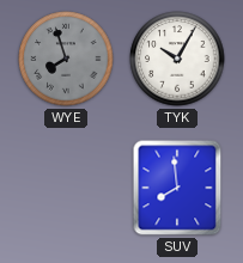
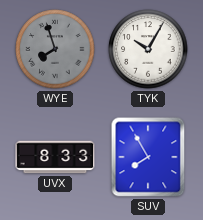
UVX: none -> 8:33 (55, 157)
SUV: 7:59 -> 7:55 (148, 157)
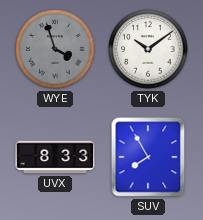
WYE: 7:57 -> 3:57 (55, 49)
TYK: 10:05 -> 10:09 (148, 49)
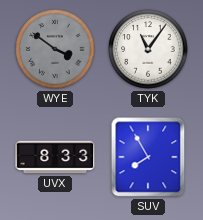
WYE: 3:57 -> 3:51 (55, 49)
TYK: 10:09 -> 11:06 (148, 49)
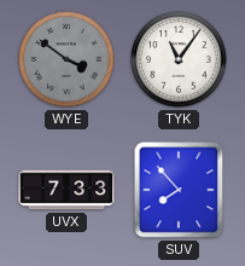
UVX: 8:33 -> 7:33 (66, 190)
SUV: 7:55 -> 7:53 (179, 190)
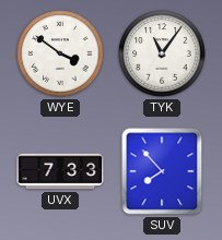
WYE dial: grey -> white (60, 53)
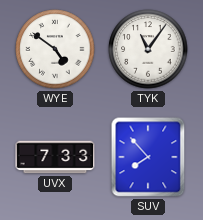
WYE: 3:51 -> 4:51 (55, 49)
